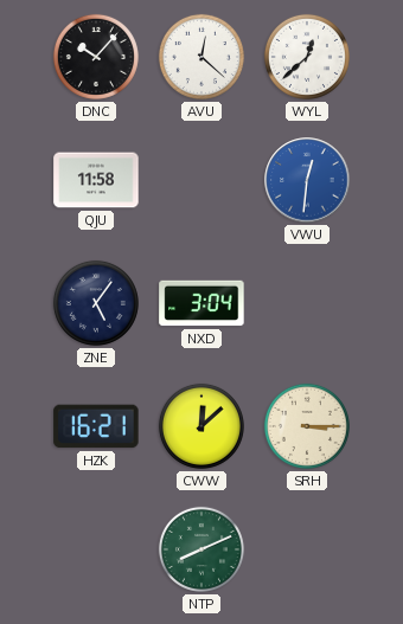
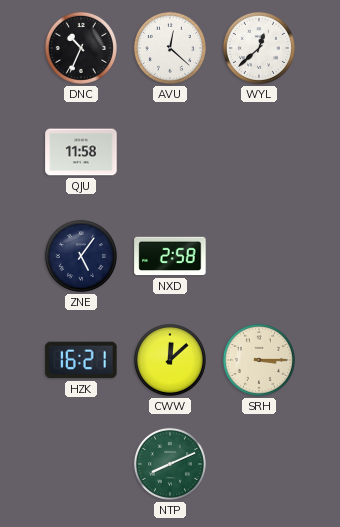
DNC: 10:07 -> 10:34 (81, 48)
VWU: 12:31 -> none (307, 180)
NXD: 3:04 -> 2:58 (170, 256)
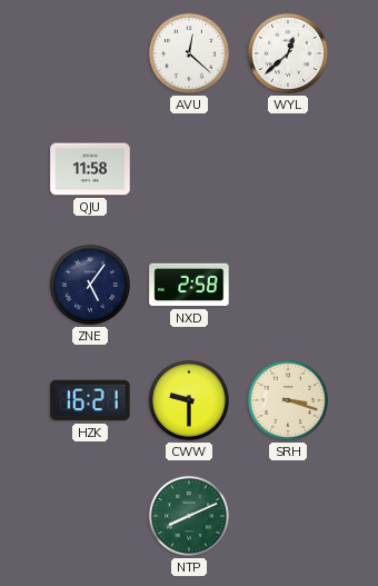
DNC: 10:34 -> none (81, 48)
CWW: 12:08 -> 9:30 (189, 400)
SRH: 3:15 -> 3:18 (288, 400)
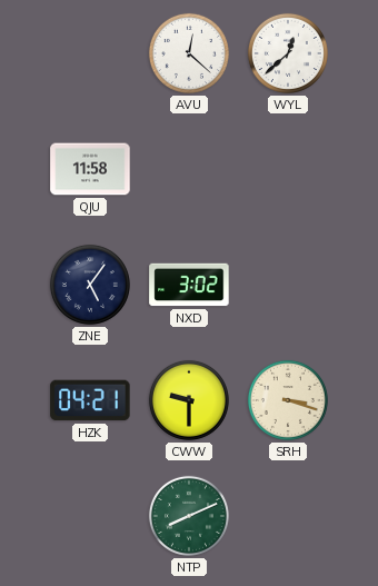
NXD: 2:58 -> 3:02 (189, 285)
HZK: 16:21 -> 04:21 (90, 400)
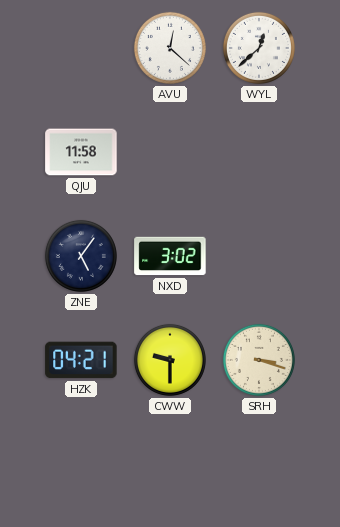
NTP: 8:11 -> none (189, 516)
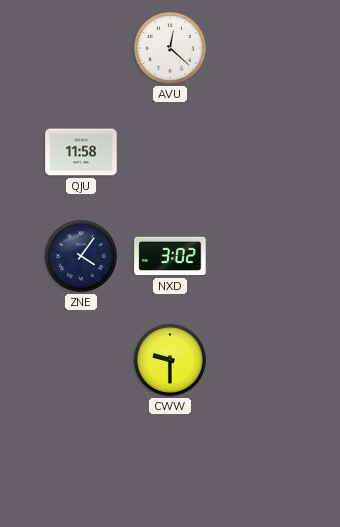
WYL: 12:38 -> none (259, 48)
ZNE: 5:06 -> 4:06 (81, 256)
HZK: 04:21 -> none (81, 360)
SRH: 3:18 -> none (259, 360)
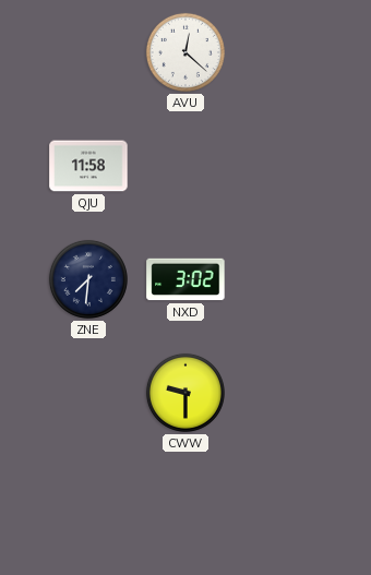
ZNE: 4:06 -> 7:31 (88, 279)
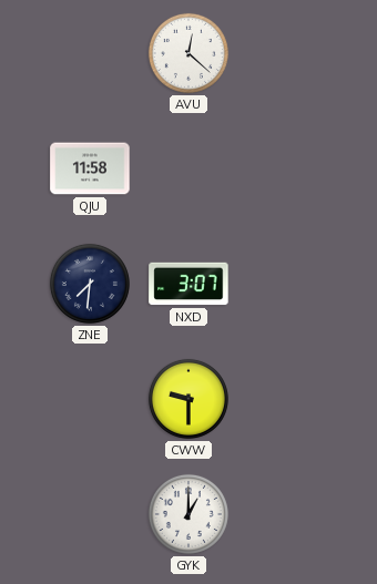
NXD: 3:02 -> 3:07 (188, 284)
GYK: none -> 1:00 (188, 514)
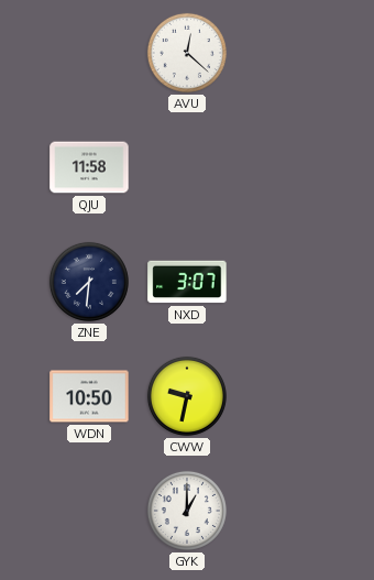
WDN: none -> 10:50 (89, 396)
CWW: 9:30 -> 9:32 (187, 396)
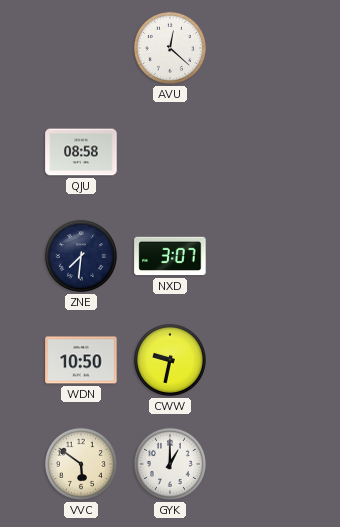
QJU: 11:58 -> 08:58 (81, 152)
VVC: none -> 5:51 (81, 464)
